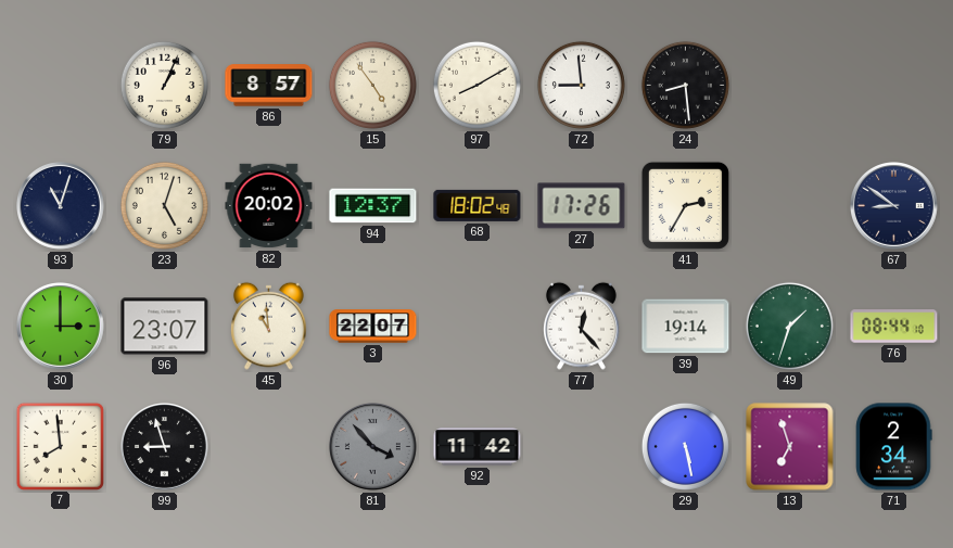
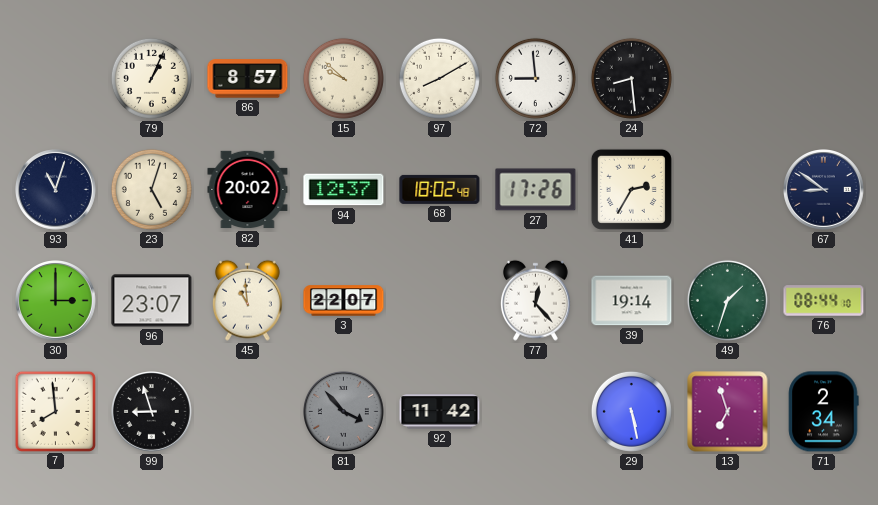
15: 4:54 -> 9:52 (343, 78)
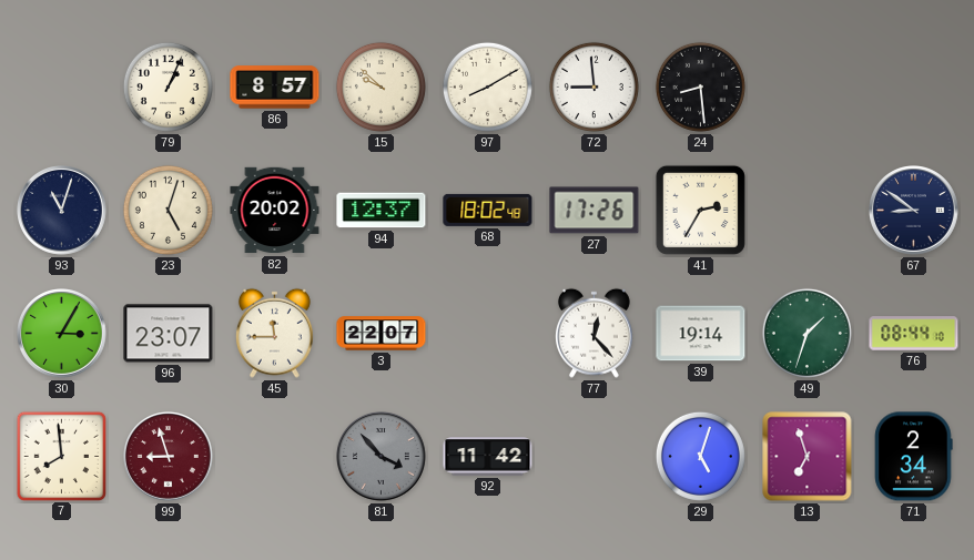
30: 3:00 -> 3:05 (62, 334)
45: 10:59 -> 11:45 (274, 333)
99 dial: black -> burgundy (169, 457)
29: 5:28 -> 5:03 (700, 456)
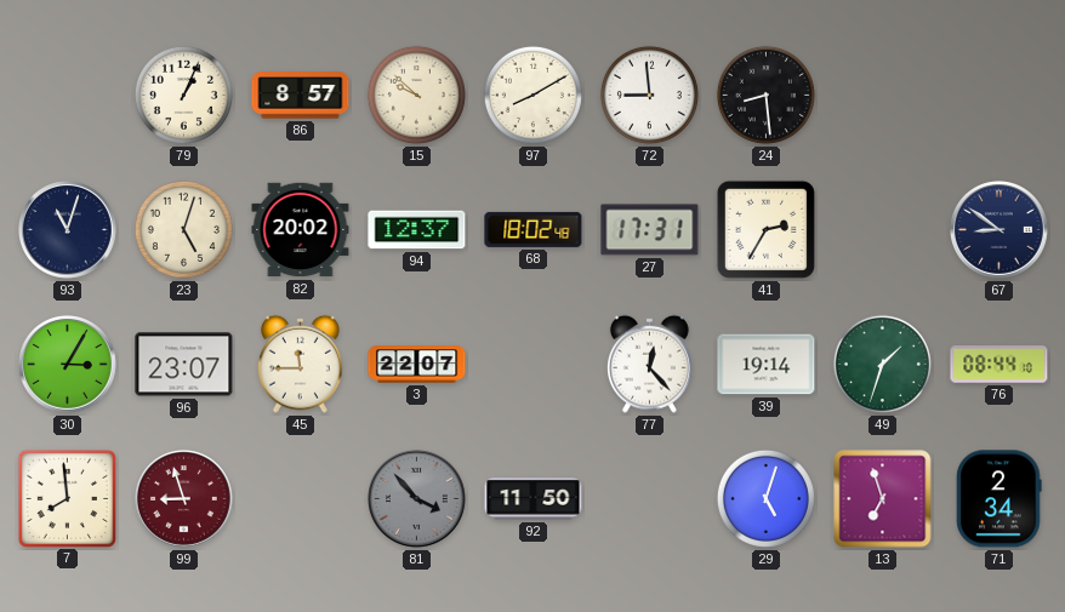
27: 17:26 -> 17:31 (650, 230)
92: 11:42 -> 11:50 (534, 499)
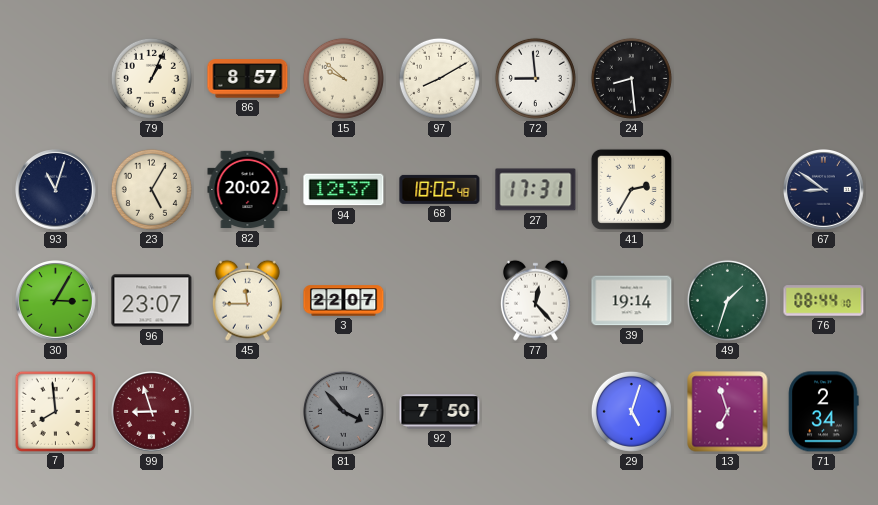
23: 5:03 -> 5:05 (151, 189)
92: 11:50 -> 7:50 (440, 412)
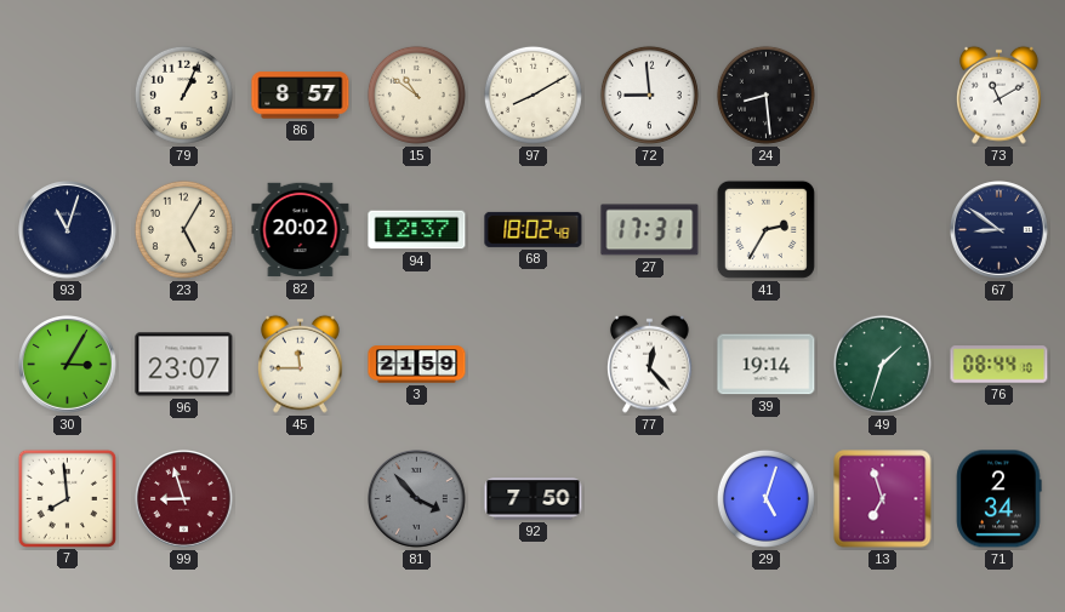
15: 9:52 -> 10:51 (416, 95)
73: none -> 11:10 (998, 95)
3: 22:07 -> 21:59 (417, 365)
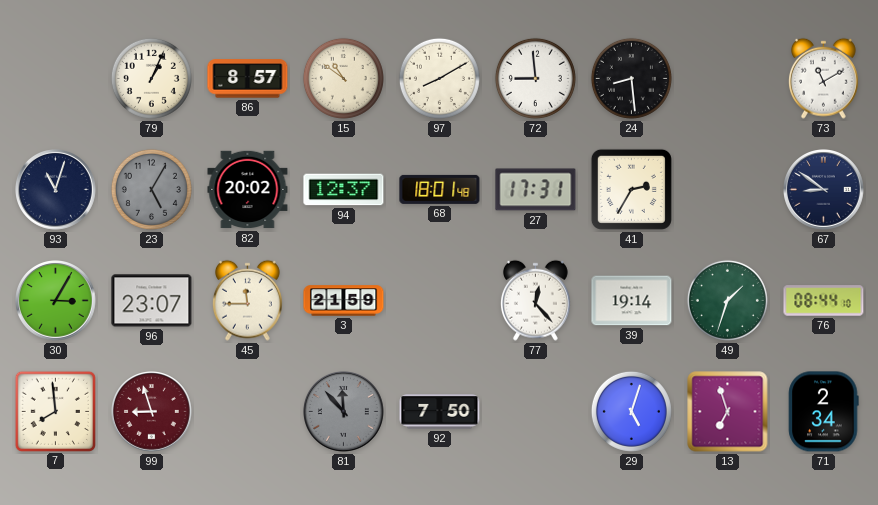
23 dial: cream -> grey (151, 189)
68: 18:02 -> 18:01 (440, 189)
81: 3:53 -> 11:53 (344, 412)
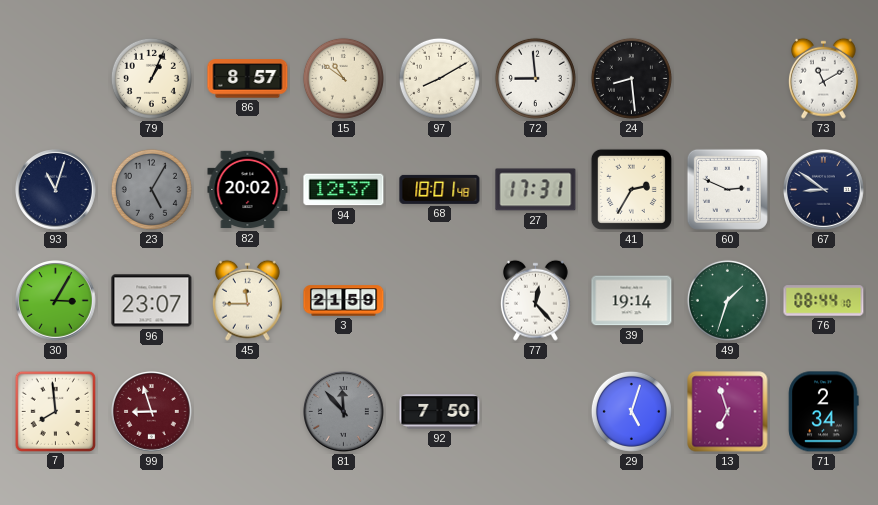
60: none -> 2:49 (727, 189)
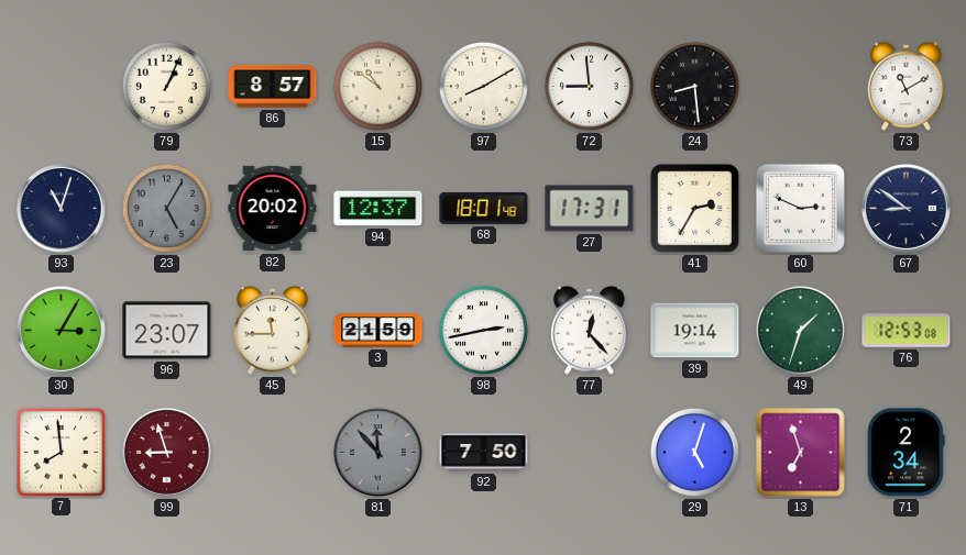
98: none -> 2:43 (483, 330)
76: 08:44 -> 12:53 (907, 331)
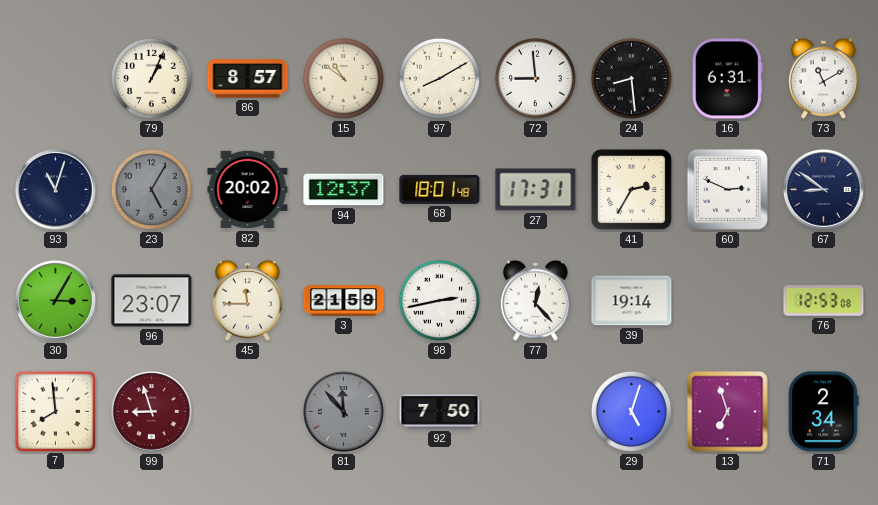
16: none -> 6:31 (727, 79)
49: 1:33 -> none (800, 330)
